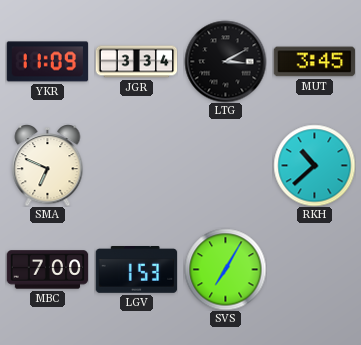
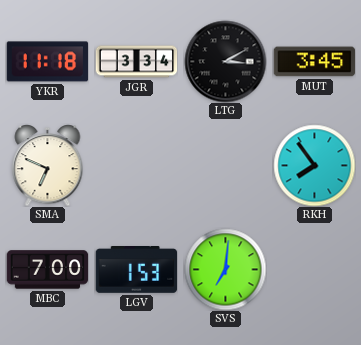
YKR: 11:09 -> 11:18 (47, 62)
RKH: 10:38 -> 7:54 (314, 165)
SVS: 7:05 -> 7:01 (225, 269)
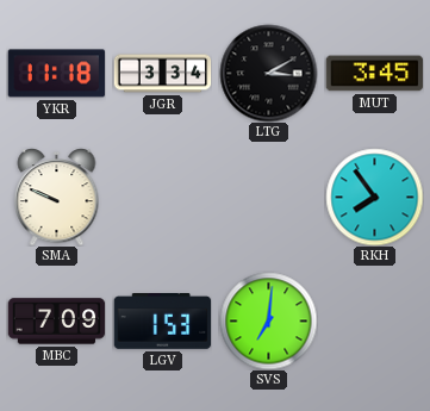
SMA: 6:49 -> 9:49 (57, 198)
MBC: 7:00 -> 7:09 (56, 322)
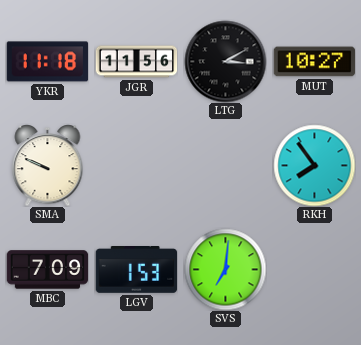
JGR: 3:34 -> 11:56 (136, 62)
MUT: 3:45 -> 10:27 (314, 62)
